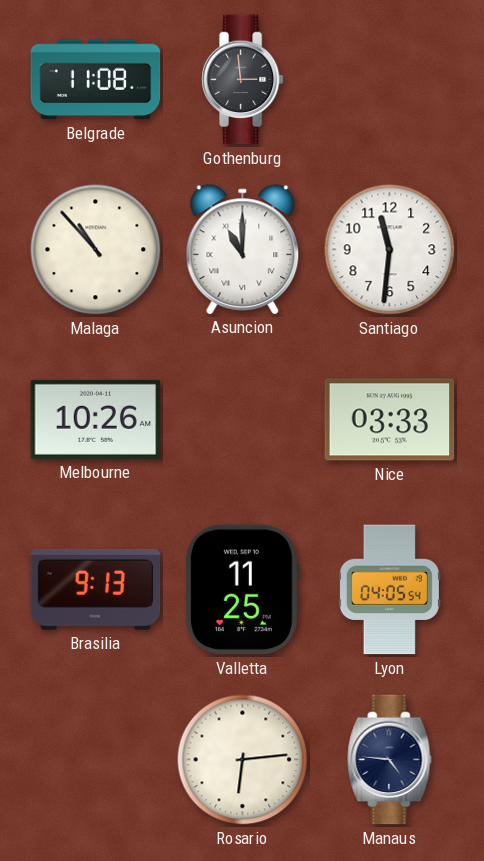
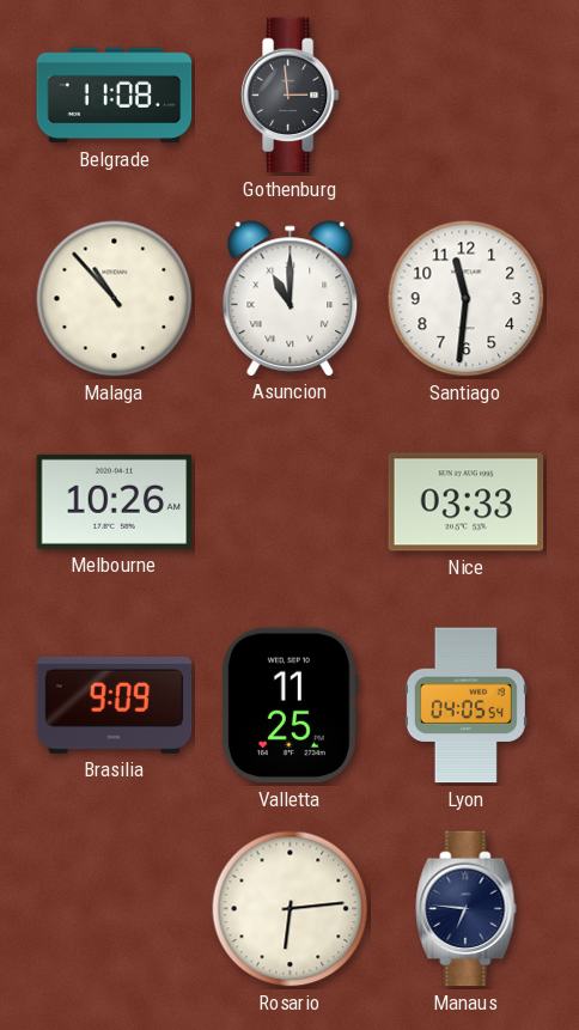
Brasilia: 9:13 -> 9:09 (115, 705)
Manaus: 4:46 -> 6:46 (467, 909)
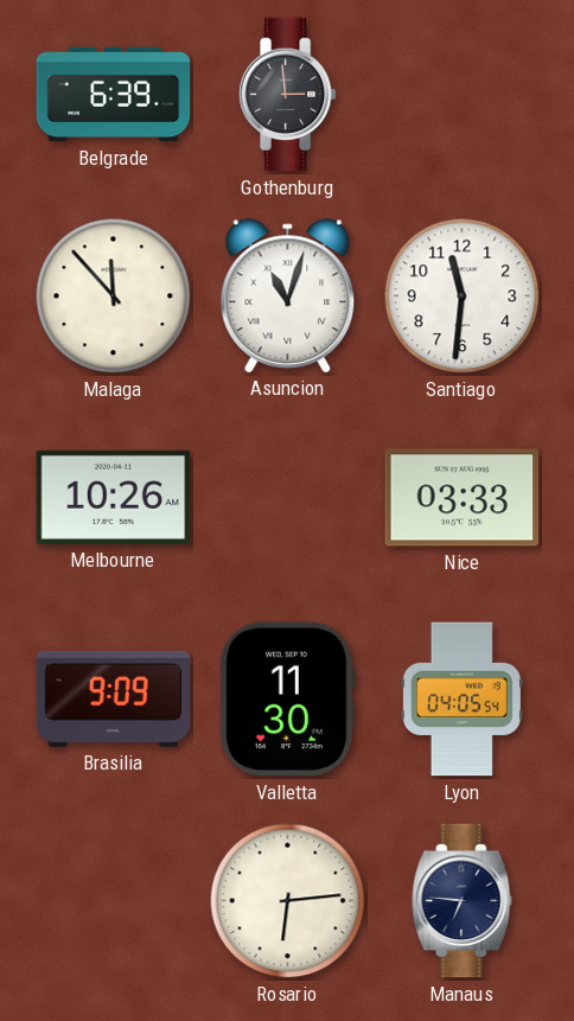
Belgrade: 11:08 -> 6:39 (114, 95)
Malaga: 10:53 -> 11:53 (114, 296)
Asuncion: 11:00 -> 11:03 (288, 295)
Valletta: 11:25 -> 11:30 (287, 700)
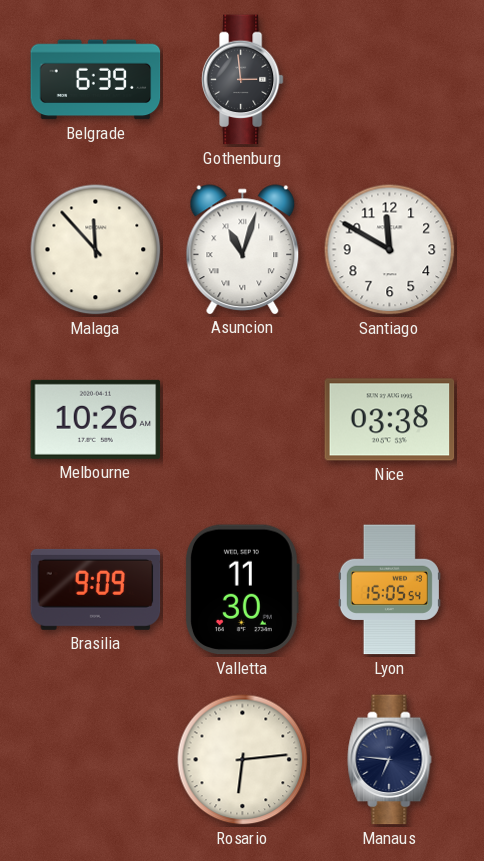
Santiago: 11:31 -> 11:50 (390, 250)
Nice: 03:33 -> 03:38 (390, 420)
Lyon: 04:05 -> 15:05 (389, 590)
